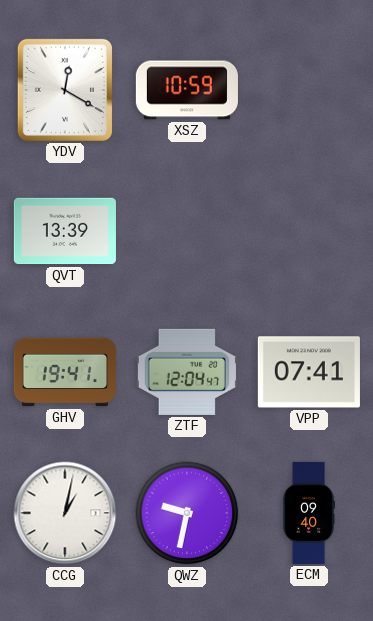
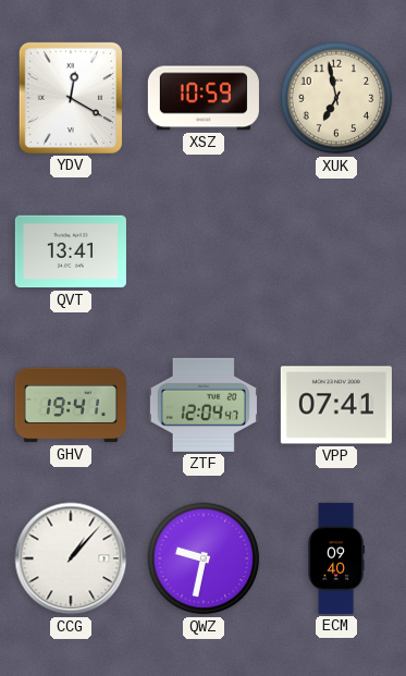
XUK: none -> 6:58 (336, 98)
QVT: 13:39 -> 13:41 (71, 251)
CCG: 1:02 -> 1:07 (71, 558)
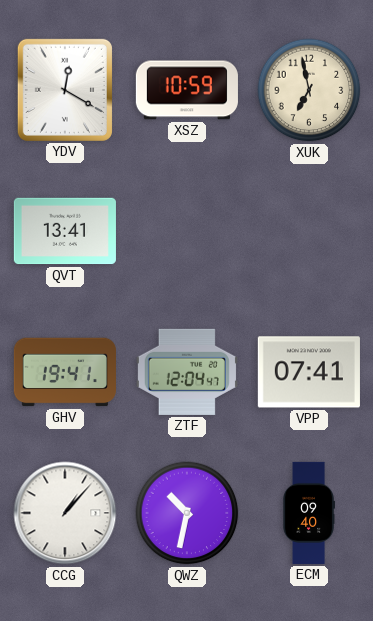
QWZ: 9:32 -> 10:32 (187, 513)
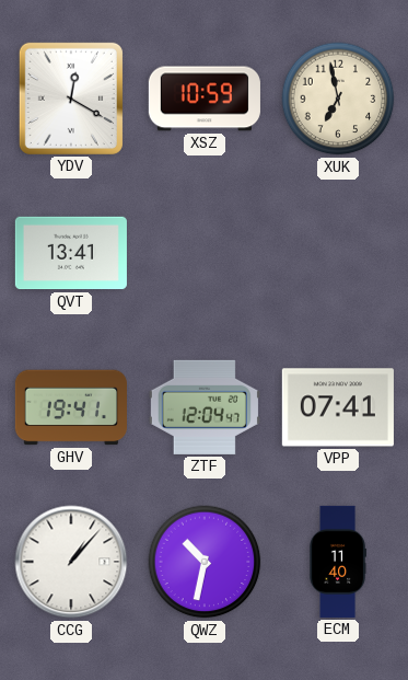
ECM: 09:40 -> 11:40 (338, 562)
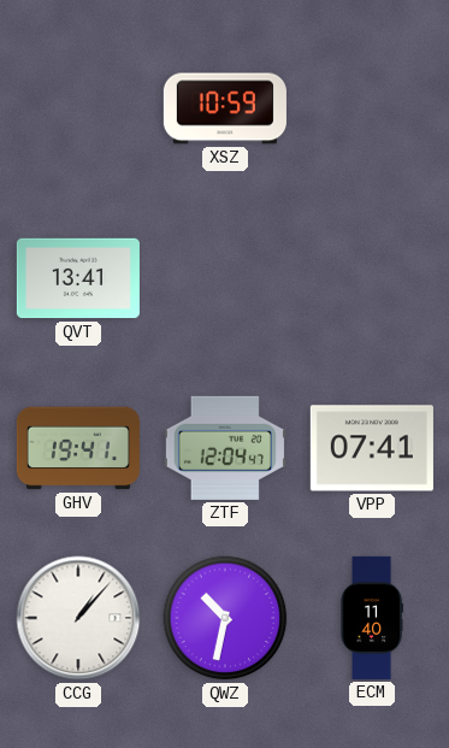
YDV: 12:20 -> none (71, 99)
XUK: 6:58 -> none (338, 99)
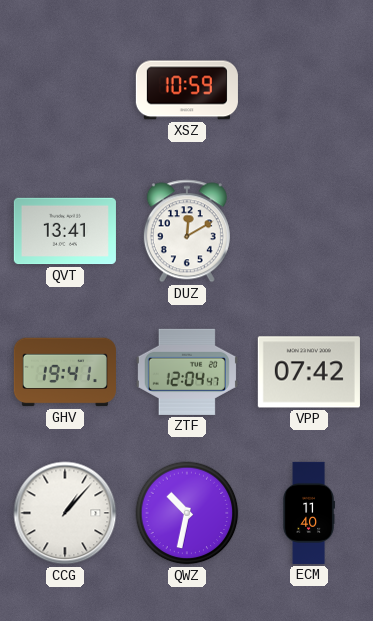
DUZ: none -> 12:10 (187, 231)
VPP: 07:41 -> 07:42 (309, 372)
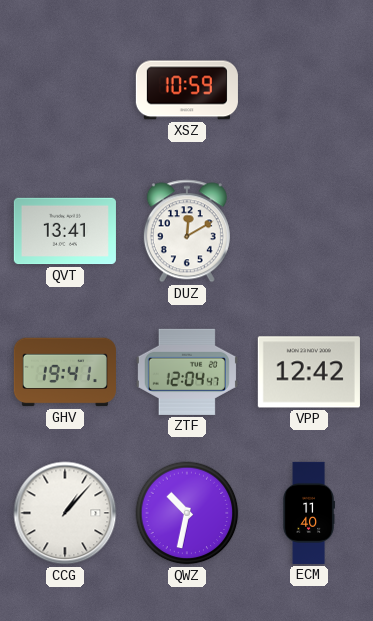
VPP: 07:42 -> 12:42 (309, 372)
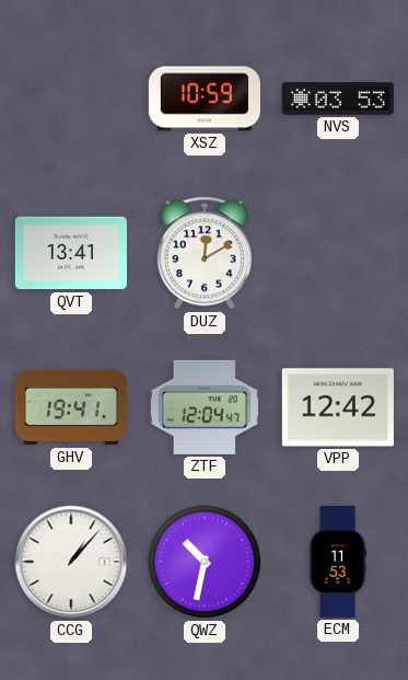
NVS: none -> 03:53 (338, 100)
ECM: 11:40 -> 11:53 (338, 562)
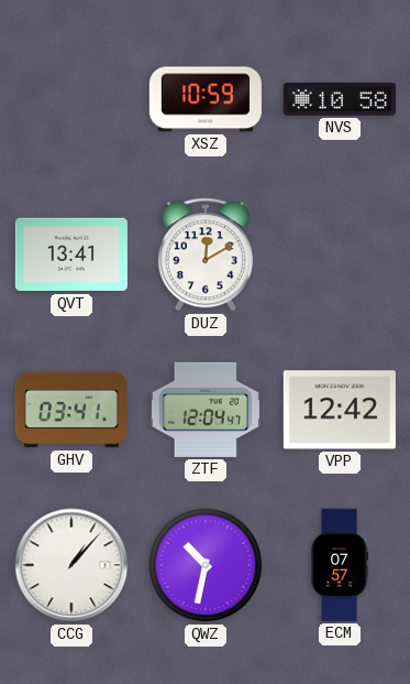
NVS: 03:53 -> 10:58 (340, 100)
GHV: 19:41 -> 03:41 (71, 410)
ECM: 11:53 -> 07:57 (340, 565)
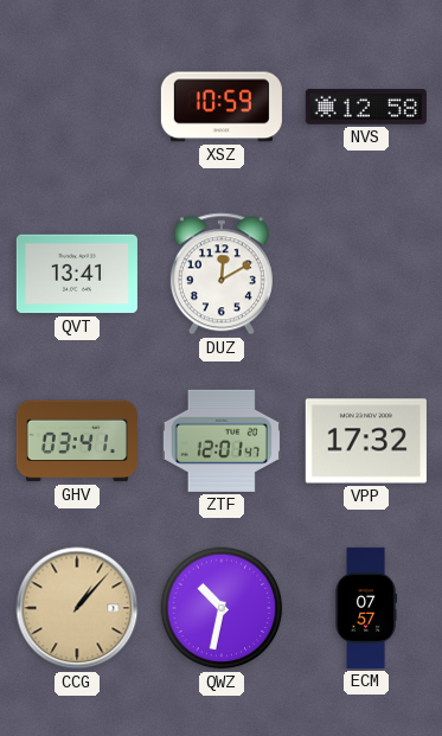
NVS: 10:58 -> 12:58 (366, 108)
ZTF: 12:04 -> 12:01 (222, 441)
VPP: 12:42 -> 17:32 (366, 441)
CCG dial: white -> champagne (77, 608)
